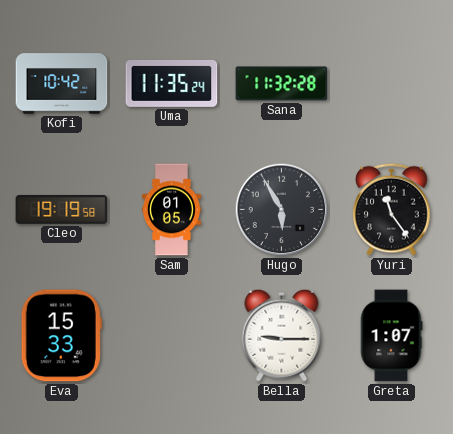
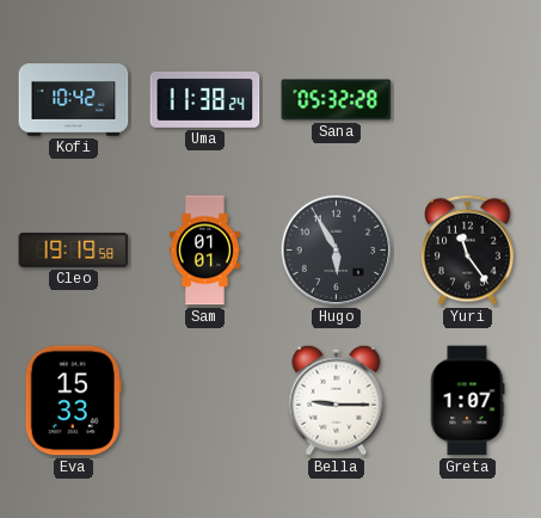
Uma: 11:35 -> 11:38 (205, 99)
Sana: 11:32 -> 05:32 (337, 100)
Sam: 01:05 -> 01:01 (205, 251)
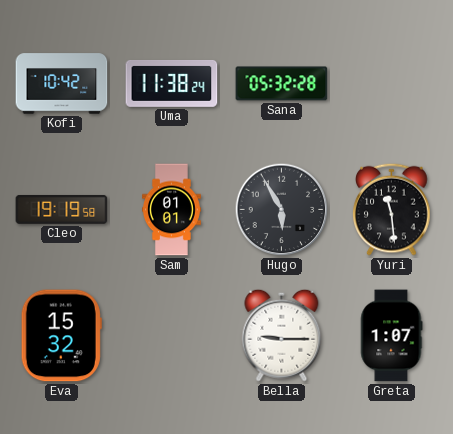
Yuri: 11:24 -> 11:29 (392, 209)
Eva: 15:33 -> 15:32 (61, 336)
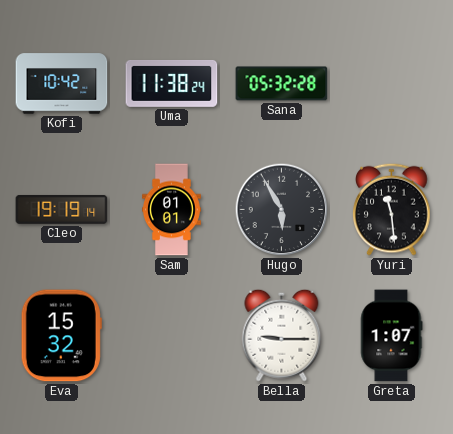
Cleo: 19:19:58 -> 19:19:14 (62, 209)
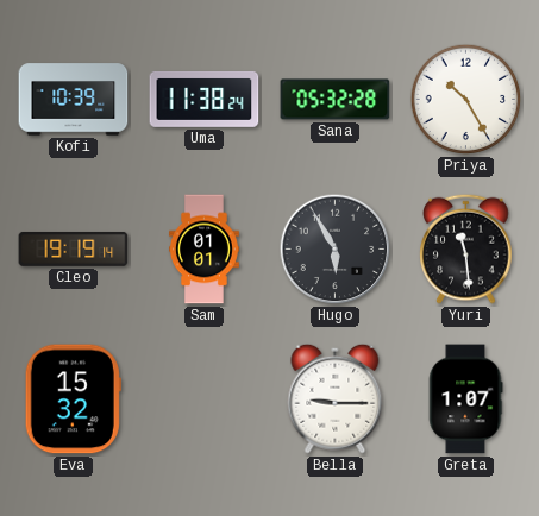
Kofi: 10:42 -> 10:39 (74, 100)
Priya: none -> 10:25 (466, 100)
